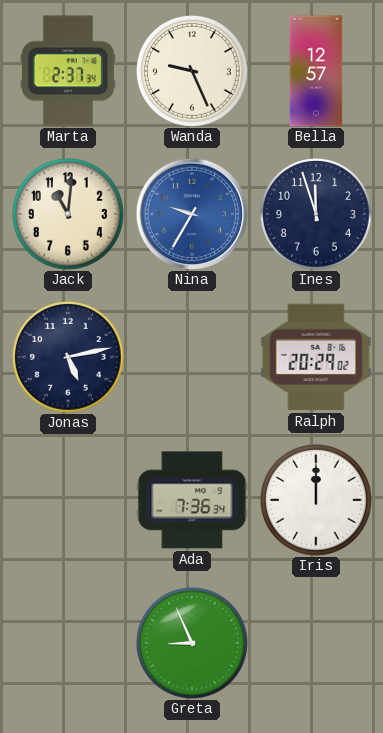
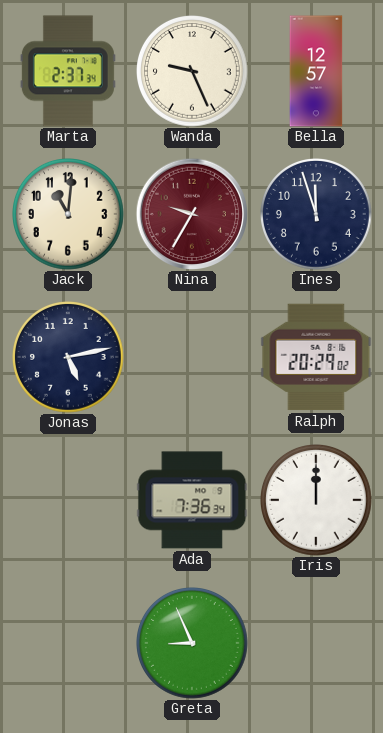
Nina dial: blue -> burgundy (191, 213)
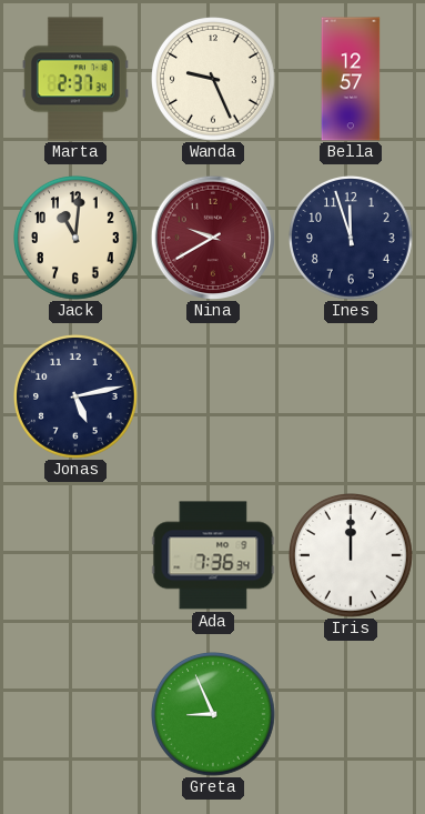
Nina: 9:35 -> 9:40 (212, 237)
Ralph: 20:29 -> none (316, 357)
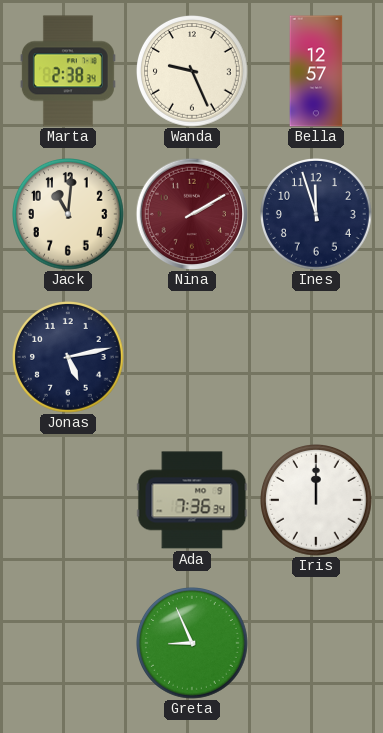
Marta: 2:37 -> 2:38 (68, 71)
Nina: 9:40 -> 2:10 (191, 213)
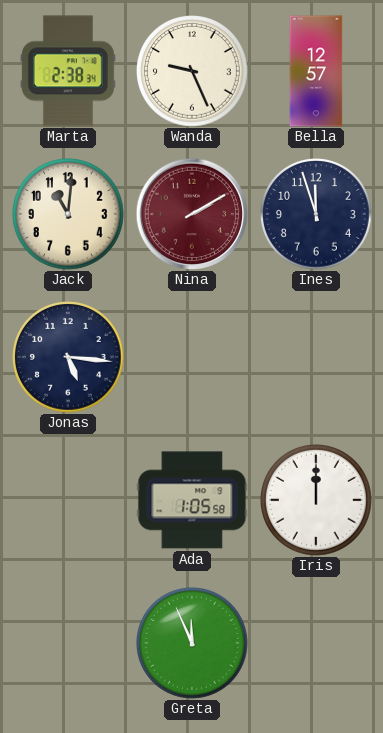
Jonas: 5:13 -> 5:16 (69, 358)
Ada: 7:36 -> 1:05 (192, 500)
Greta: 8:56 -> 11:56 (193, 644)
